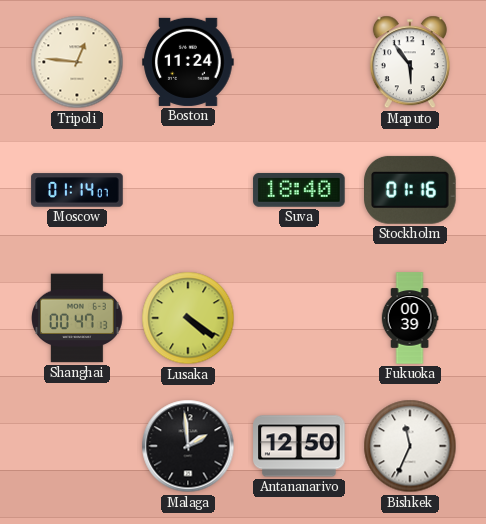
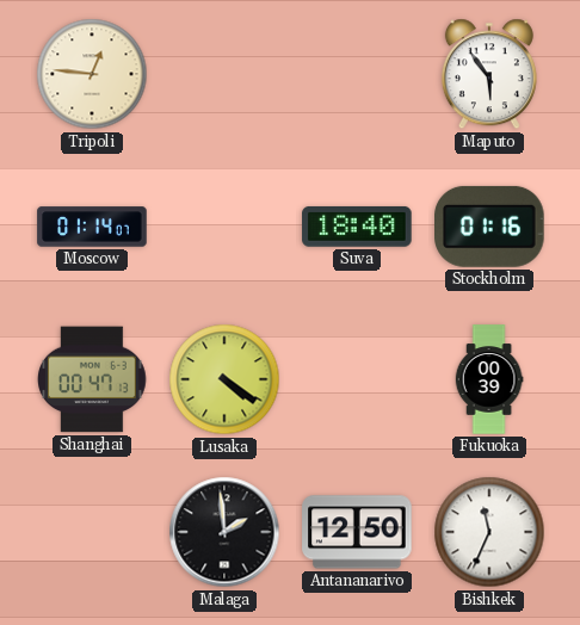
Boston: 11:24 -> none (188, 62)
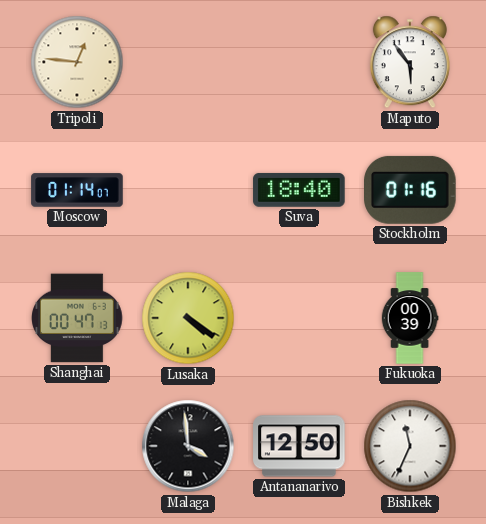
Malaga: 1:59 -> 3:59 (188, 446)
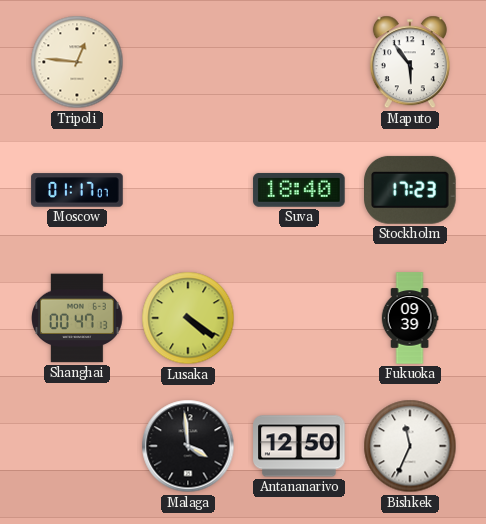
Moscow: 01:14 -> 01:17 (77, 190)
Stockholm: 01:16 -> 17:23 (411, 190)
Fukuoka: 00:39 -> 09:39 (410, 318)
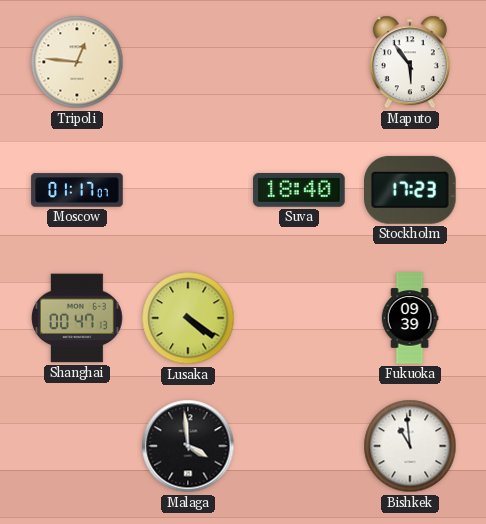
Antananarivo: 12:50 -> none (299, 446)
Bishkek: 11:34 -> 10:59 (410, 446)
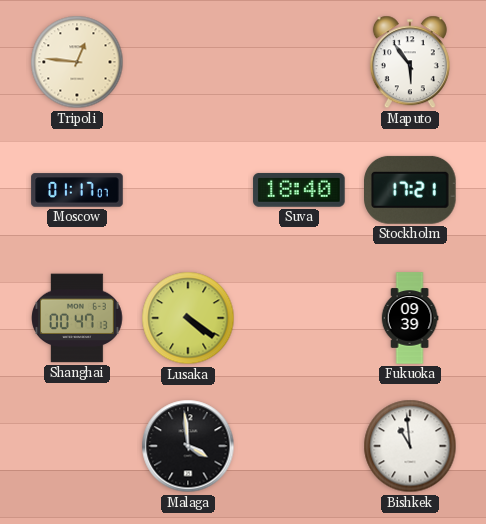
Stockholm: 17:23 -> 17:21 (411, 190)
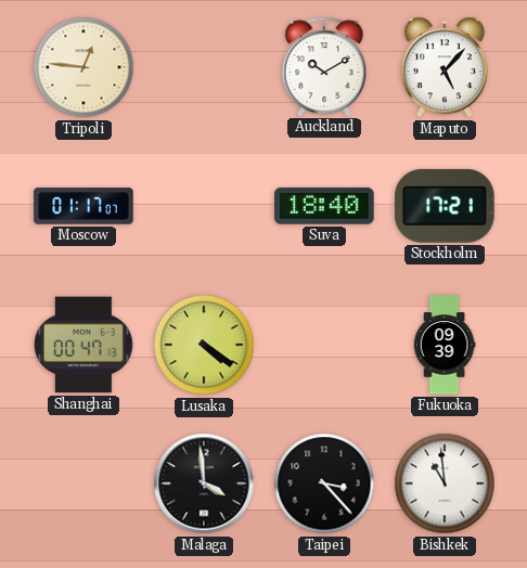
Auckland: none -> 10:10 (324, 66)
Maputo: 5:54 -> 5:07 (445, 67)
Taipei: none -> 3:23 (324, 483)
